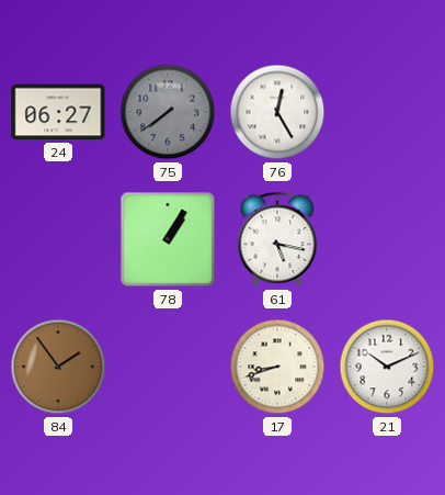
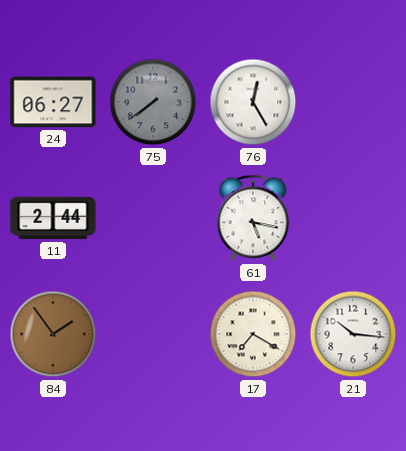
11: none -> 2:44 (53, 218)
78: 1:05 -> none (168, 239)
17: 8:42 -> 7:20 (253, 334)
21: 10:11 -> 10:16 (353, 334)
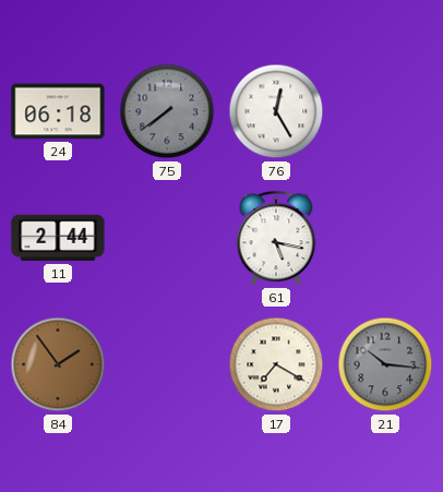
24: 06:27 -> 06:18 (58, 111)
21 dial: white -> grey (385, 364)
